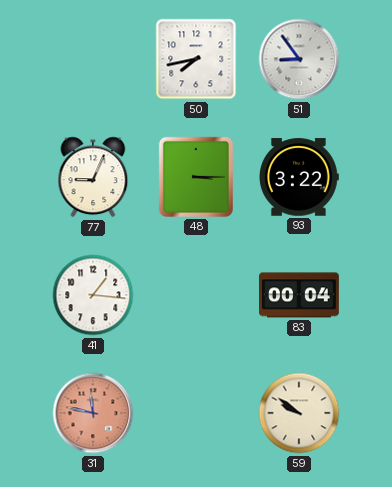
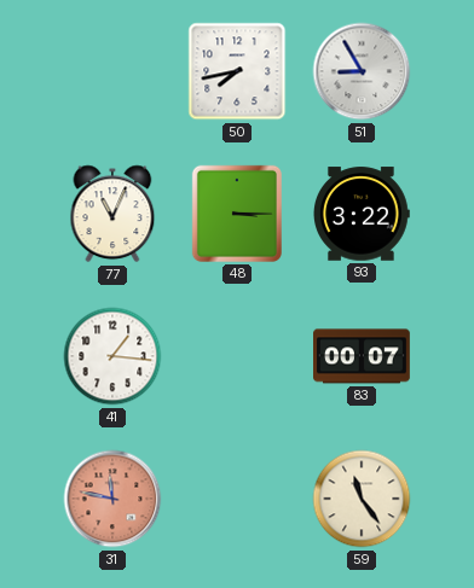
51: 8:54 -> 8:55 (362, 71)
77: 9:04 -> 11:04 (112, 214)
83: 00:04 -> 00:07 (363, 356)
59: 9:51 -> 11:24 (362, 499)
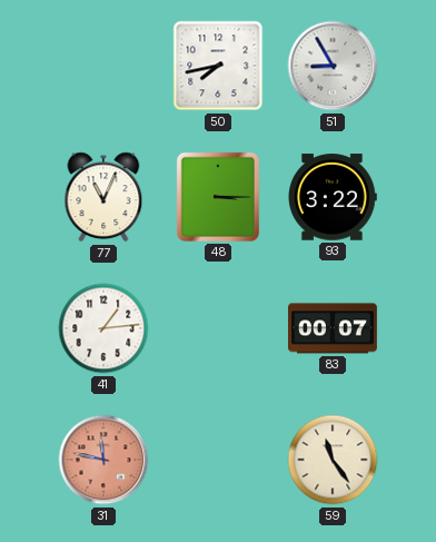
41: 1:16 -> 1:14 (103, 328)
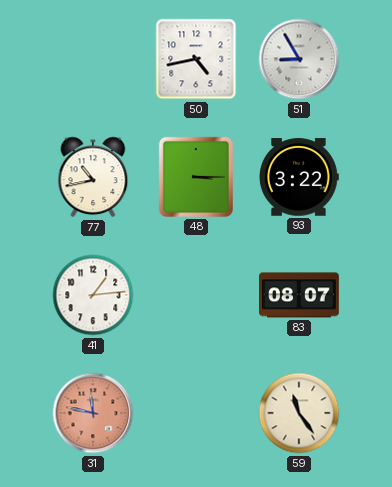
50: 7:43 -> 4:43 (196, 59)
77: 11:04 -> 10:43 (93, 177)
83: 00:07 -> 08:07 (300, 295)
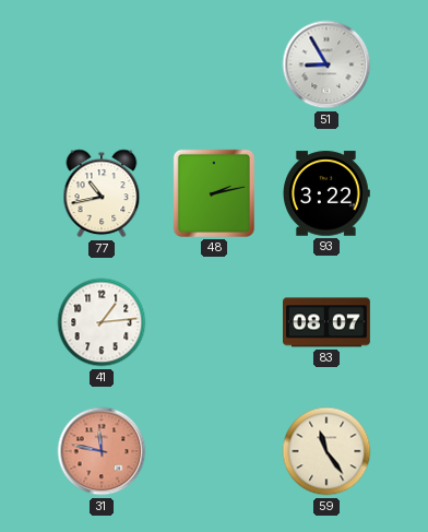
50: 4:43 -> none (196, 59)
48: 3:15 -> 2:13 (214, 193)
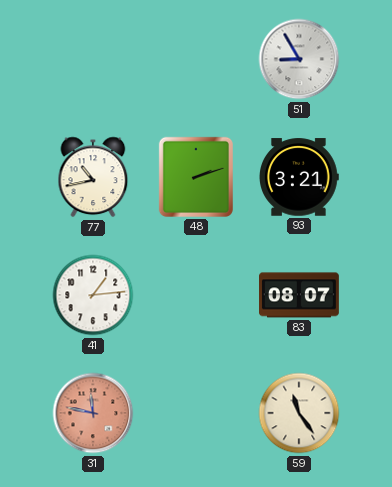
48: 2:13 -> 2:12 (196, 177)
93: 3:22 -> 3:21 (299, 177)
